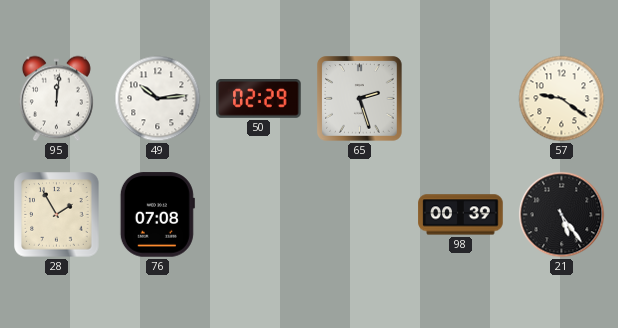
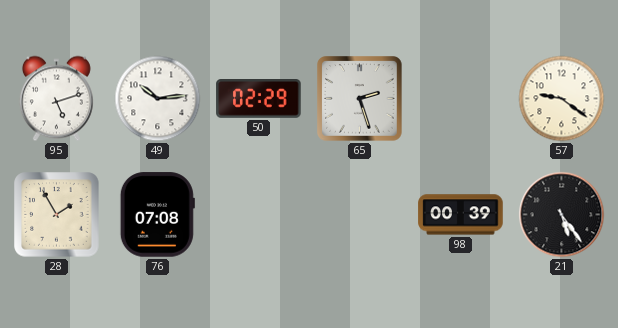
95: 12:01 -> 5:12 (56, 99)
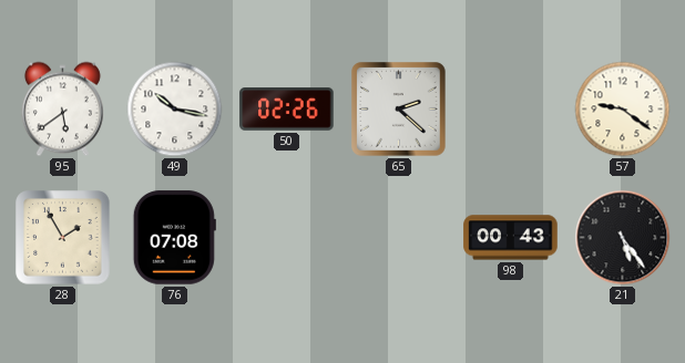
95: 5:12 -> 5:39 (62, 110)
49: 10:14 -> 10:17 (175, 110)
50: 02:29 -> 02:26 (287, 110)
65: 2:27 -> 2:22 (399, 110)
98: 00:39 -> 00:43 (511, 238)
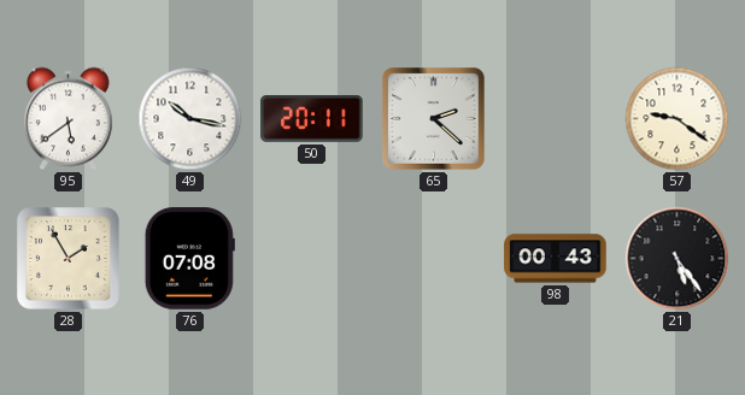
50: 02:26 -> 20:11 (312, 119)
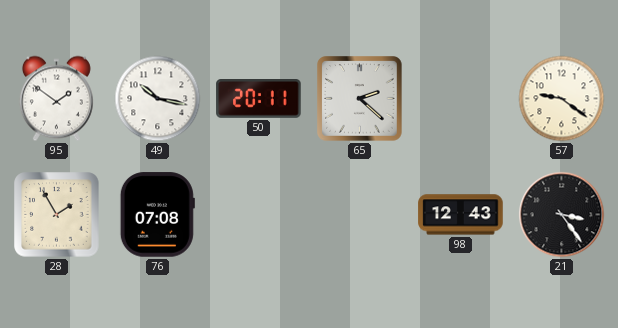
95: 5:39 -> 1:51 (56, 99)
98: 00:43 -> 12:43 (461, 215)
21: 5:24 -> 3:24 (562, 215)
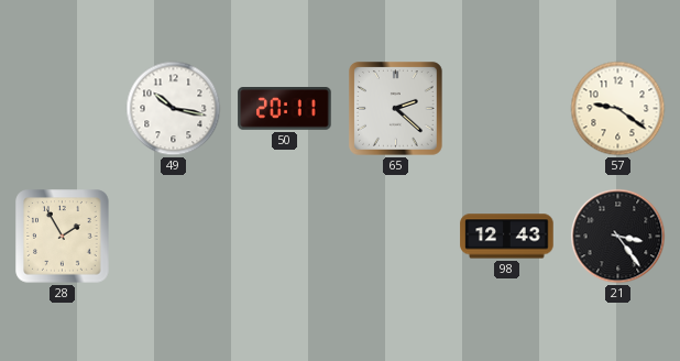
95: 1:51 -> none (56, 99)
76: 07:08 -> none (157, 215)
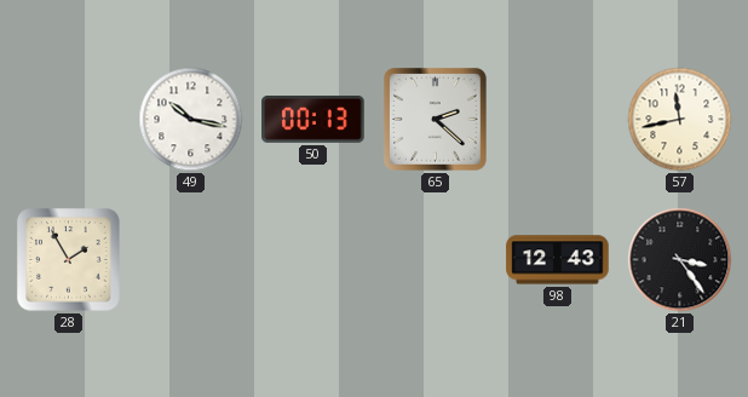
50: 20:11 -> 00:13 (313, 120)
57: 9:21 -> 11:43 (680, 120)
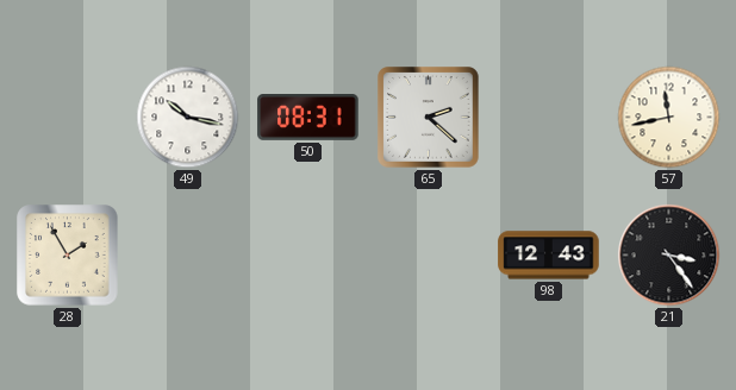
50: 00:13 -> 08:31 (308, 118)
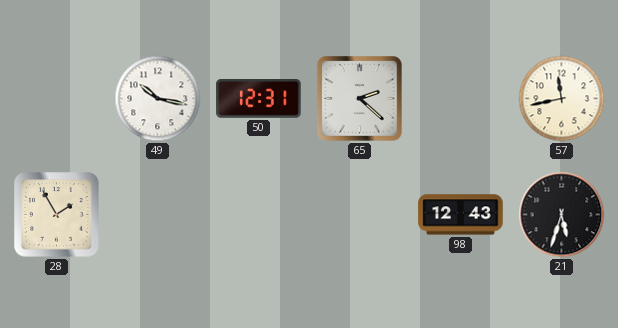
50: 08:31 -> 12:31 (259, 99)
21: 3:24 -> 5:33 (562, 215)
